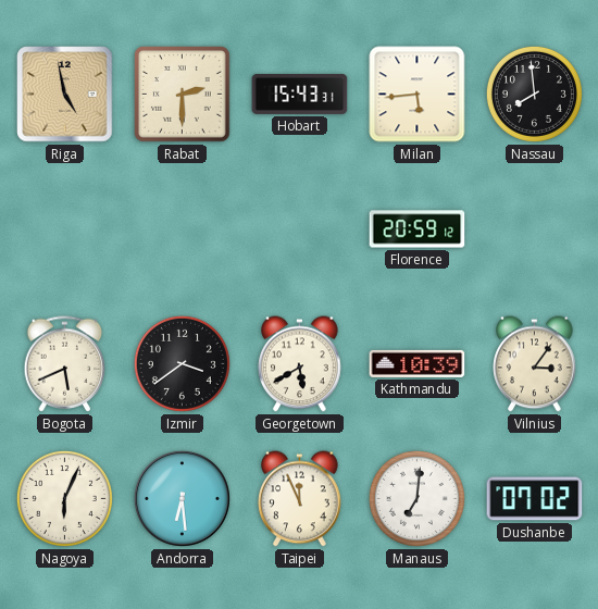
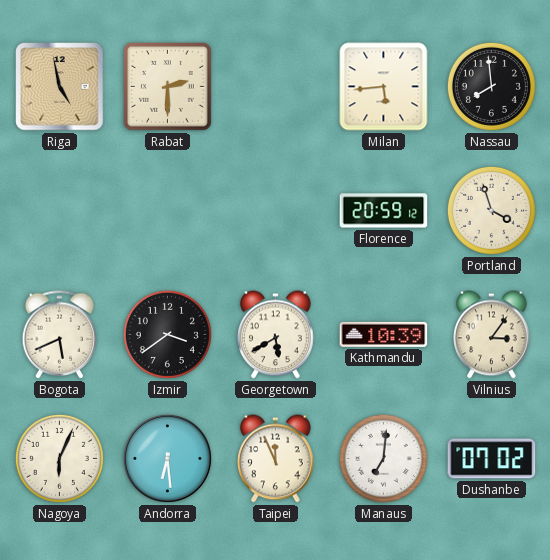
Hobart: 15:43 -> none (300, 94)
Portland: none -> 3:57 (491, 210)
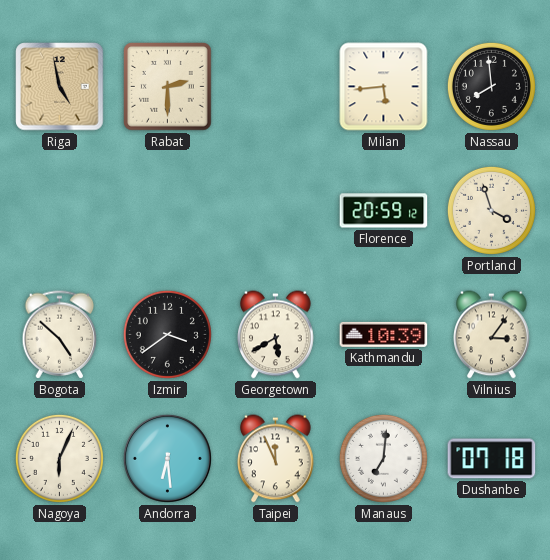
Bogota: 5:41 -> 4:52 (60, 335)
Dushanbe: 07:02 -> 07:18 (492, 459)
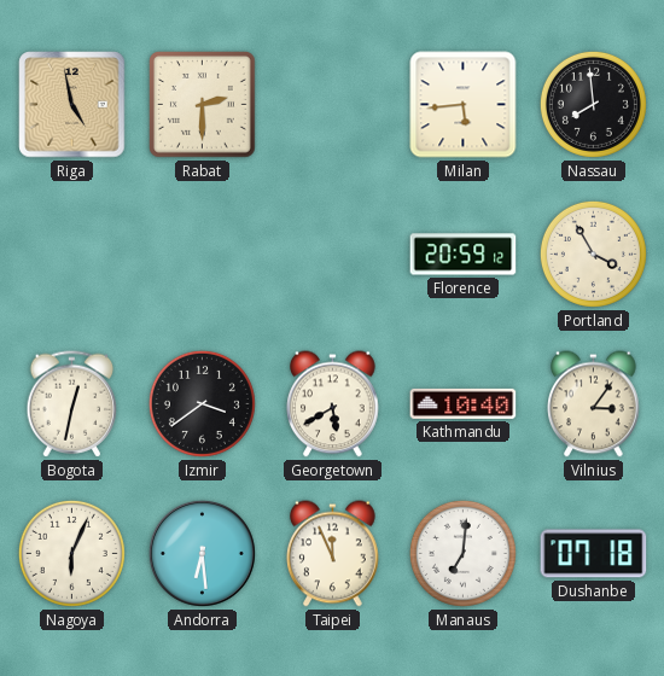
Portland: 3:57 -> 3:55 (593, 253)
Bogota: 4:52 -> 12:32 (72, 404)
Kathmandu: 10:39 -> 10:40 (464, 403)
